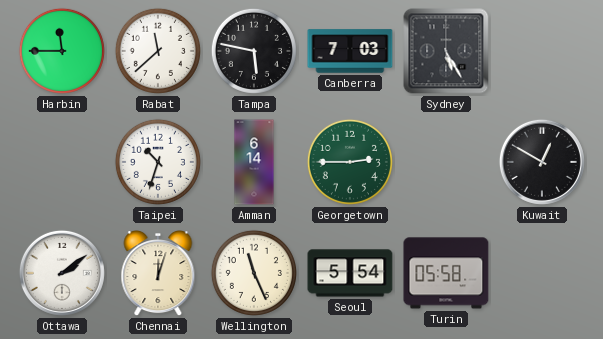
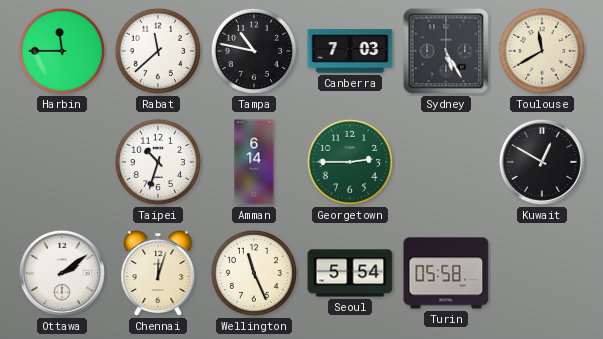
Tampa: 5:47 -> 10:47 (254, 51)
Toulouse: none -> 11:40 (542, 51)
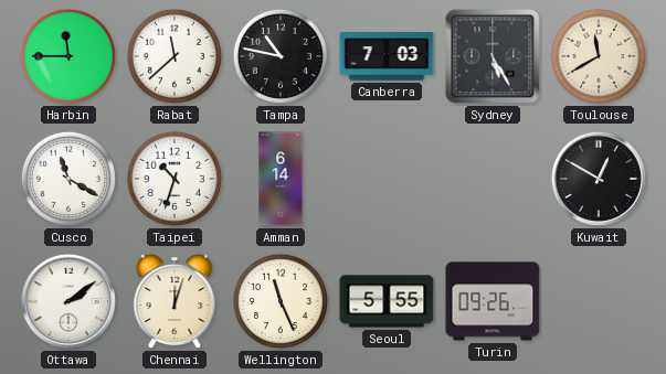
Cusco: none -> 11:20 (68, 179)
Georgetown: 2:45 -> none (350, 162)
Seoul: 5:54 -> 5:55 (387, 301)
Turin: 05:58 -> 09:26 (493, 301)
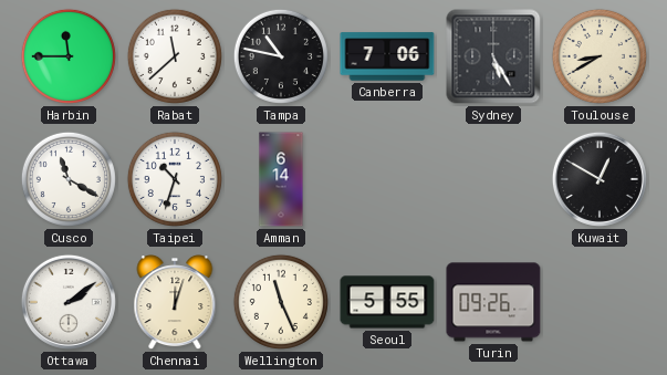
Canberra: 7:03 -> 7:06 (387, 56)
Toulouse: 11:40 -> 8:40 (600, 56)
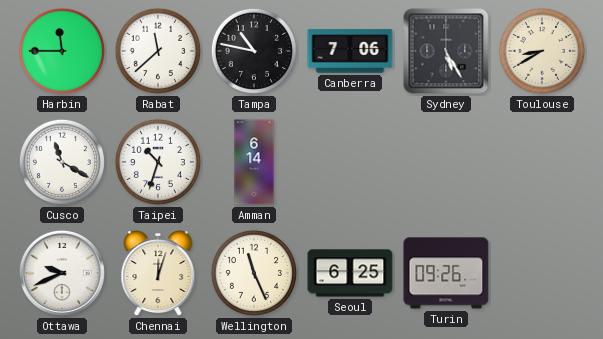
Kuwait: 12:50 -> none (600, 179)
Ottawa: 2:09 -> 9:41 (62, 273)
Seoul: 5:55 -> 6:25 (350, 273)
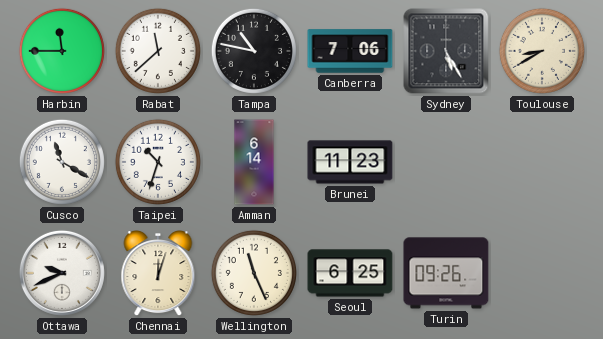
Brunei: none -> 11:23 (350, 162)
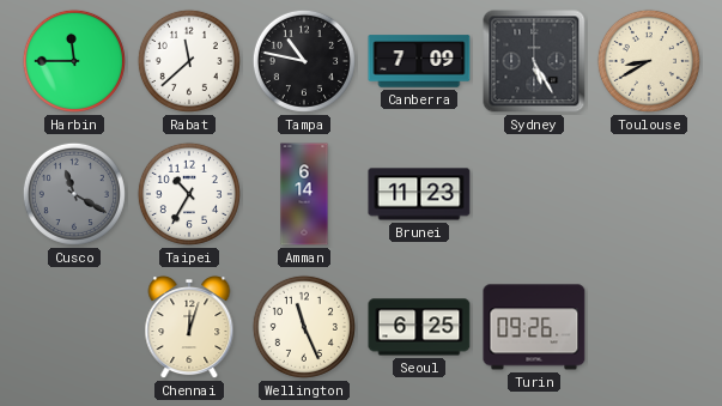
Canberra: 7:06 -> 7:09 (419, 61)
Cusco dial: white -> grey (74, 194)
Taipei: 10:33 -> 10:35 (189, 194)
Ottawa: 9:41 -> none (62, 273)
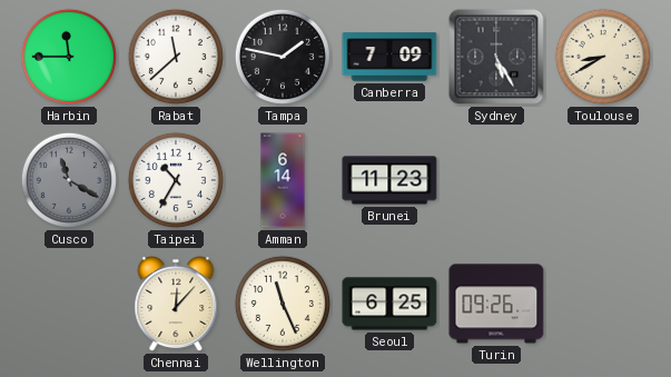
Tampa: 10:47 -> 1:47 (283, 57)
Chennai: 12:03 -> 12:07 (176, 305)
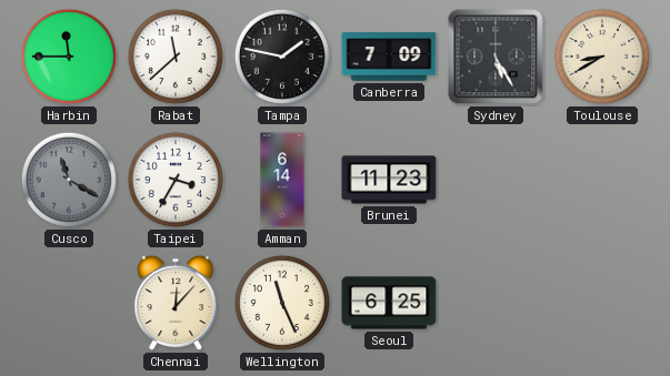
Taipei: 10:35 -> 3:35 (176, 180)
Turin: 09:26 -> none (496, 304)
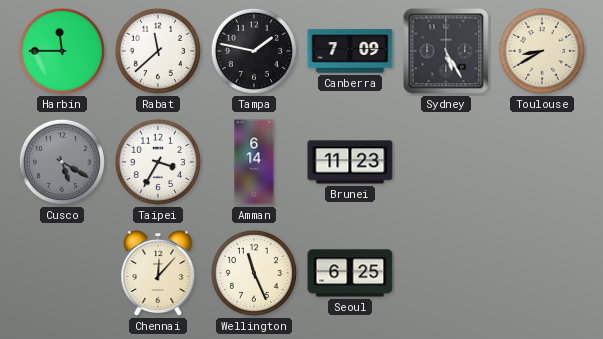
Cusco: 11:20 -> 5:20 (62, 162)
